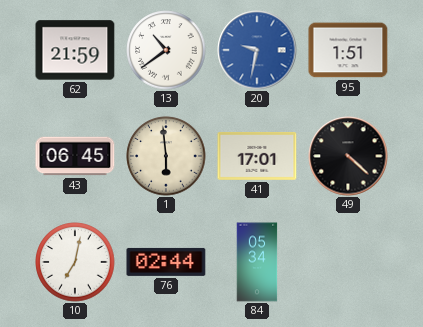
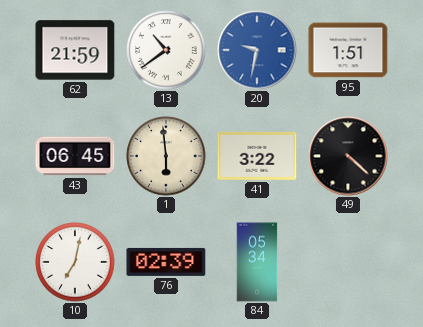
41: 17:01 -> 3:22 (257, 156)
76: 02:44 -> 02:39 (166, 262)
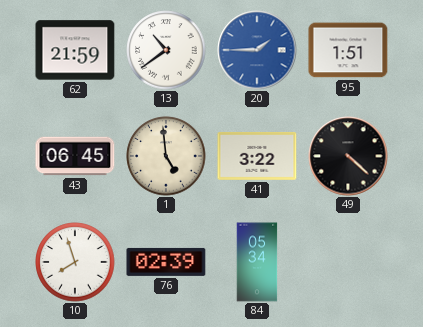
20: 9:32 -> 1:45 (257, 50)
1: 5:59 -> 4:59 (166, 156)
10: 7:02 -> 7:57 (75, 262)
